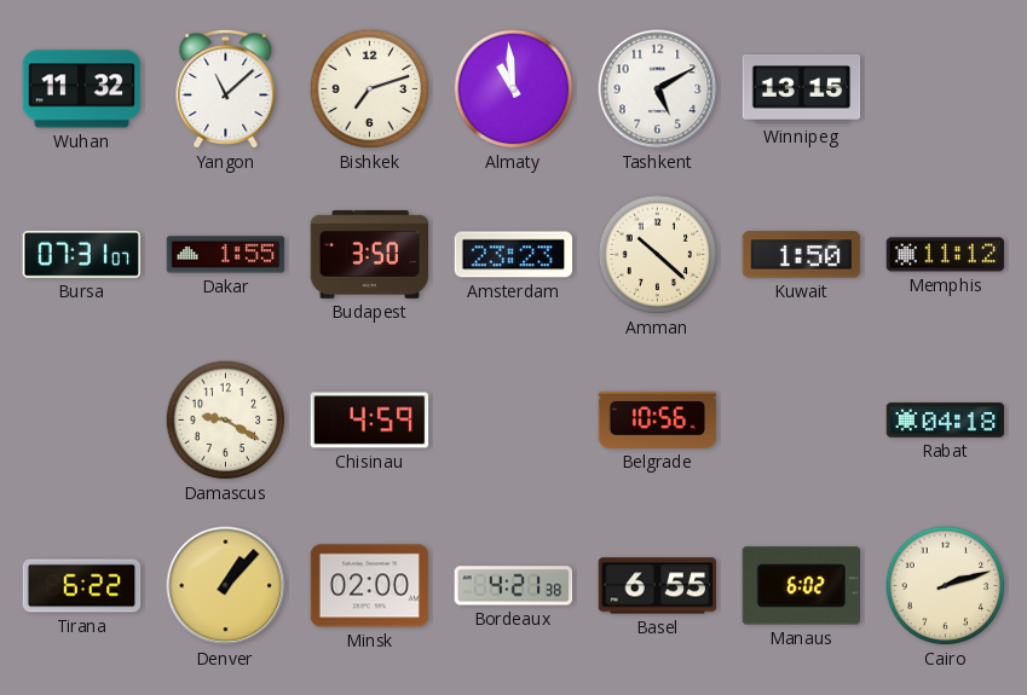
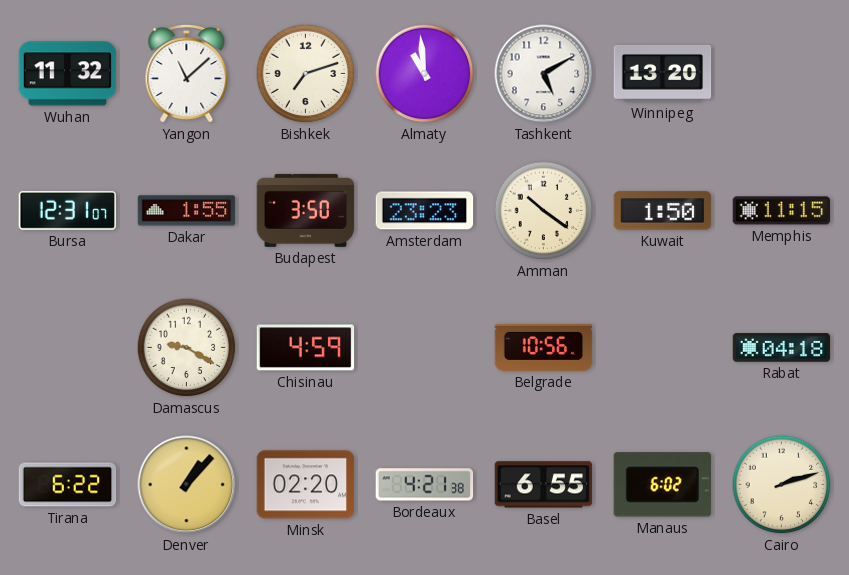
Winnipeg: 13:15 -> 13:20 (663, 74)
Bursa: 07:31 -> 12:31 (68, 210)
Amman: 10:22 -> 10:21 (544, 211)
Memphis: 11:12 -> 11:15 (782, 211)
Minsk: 02:00 -> 02:20 (306, 485)
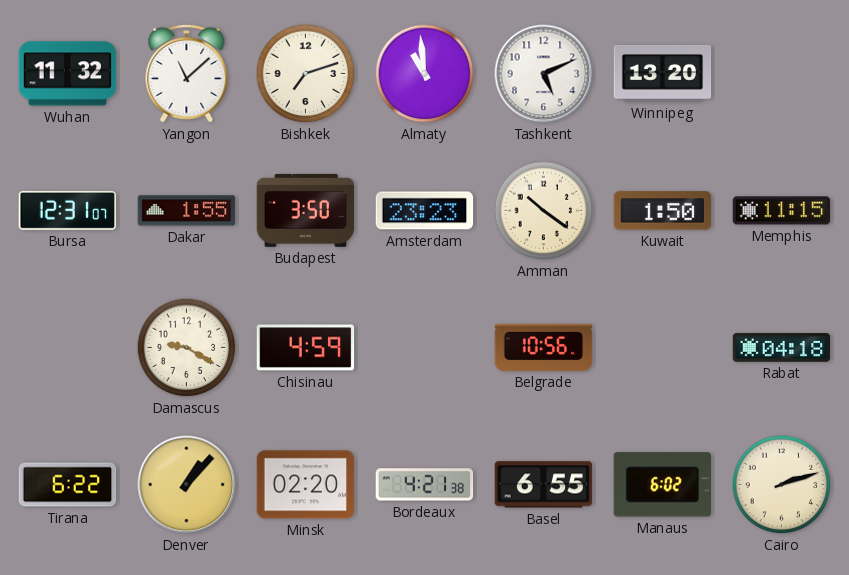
Tashkent: 5:10 -> 5:11 (544, 74)
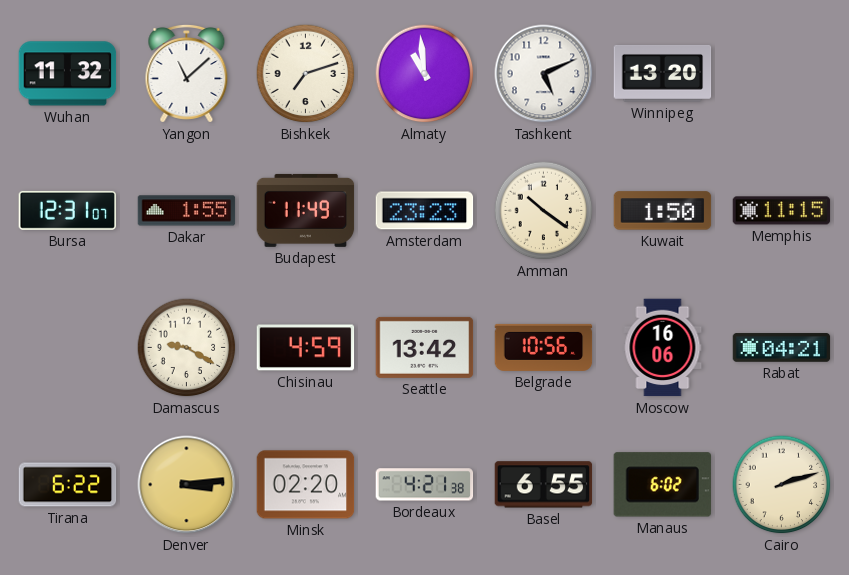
Budapest: 3:50 -> 11:49 (306, 210)
Seattle: none -> 13:42 (425, 347)
Moscow: none -> 16:06 (663, 348)
Rabat: 04:18 -> 04:21 (782, 348)
Denver: 1:07 -> 3:14 (187, 485)
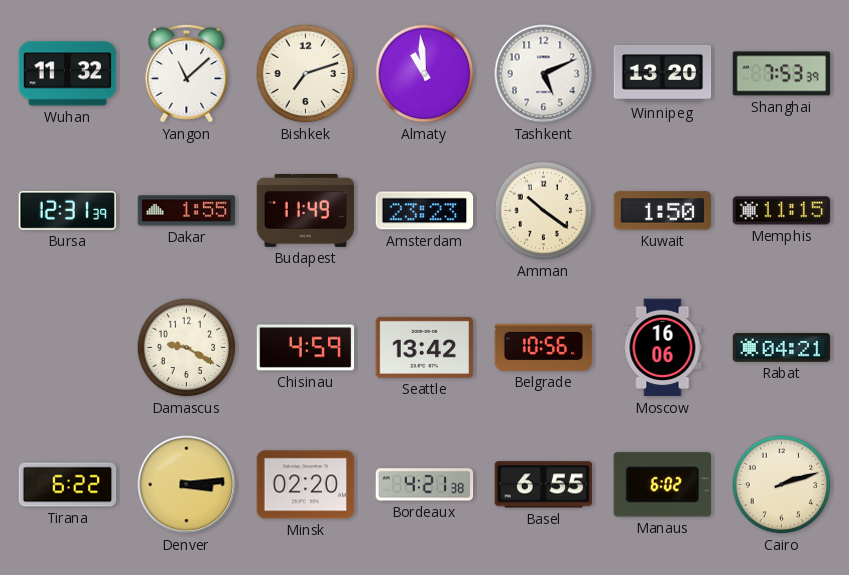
Shanghai: none -> 7:53 (782, 74)
Bursa: 12:31:07 -> 12:31:39 (68, 210)
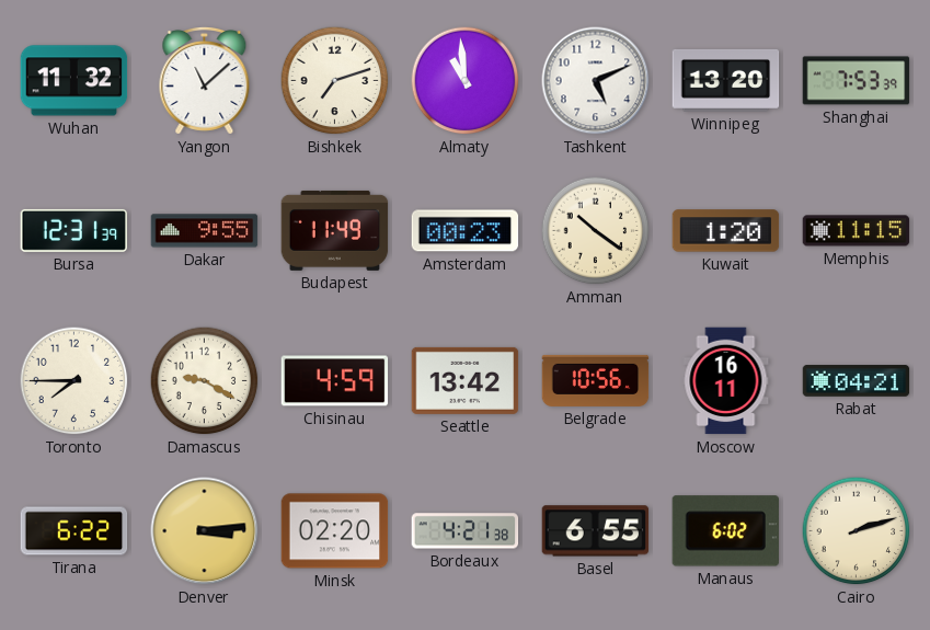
Dakar: 1:55 -> 9:55 (205, 231)
Amsterdam: 23:23 -> 00:23 (466, 231)
Kuwait: 1:50 -> 1:20 (726, 231)
Toronto: none -> 7:45 (74, 381)
Moscow: 16:06 -> 16:11 (726, 381)
